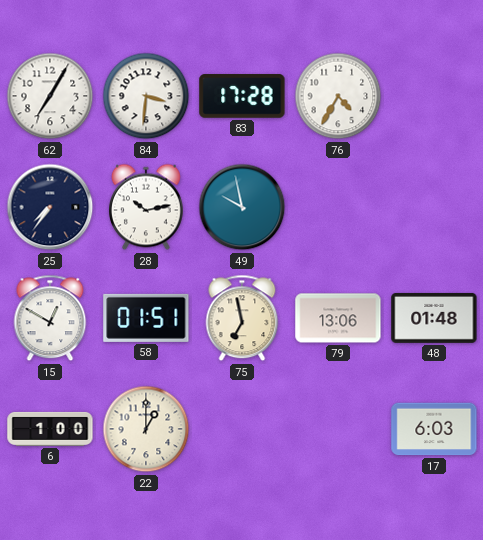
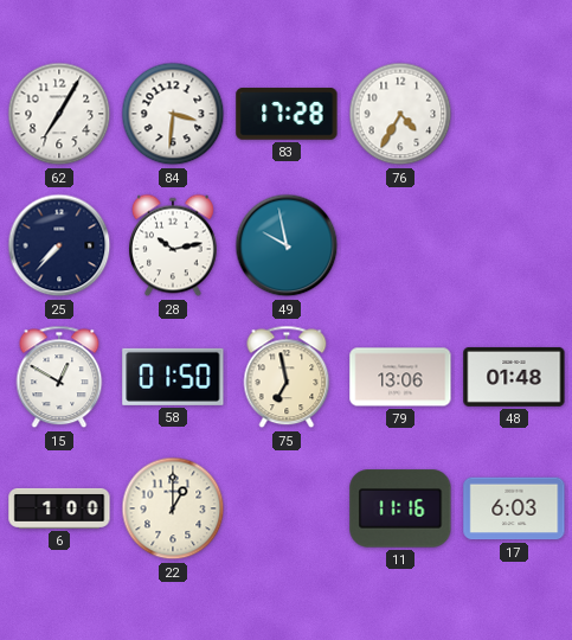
25: 7:36 -> 7:37 (59, 245)
58: 01:51 -> 01:50 (173, 377)
11: none -> 11:16 (400, 508)
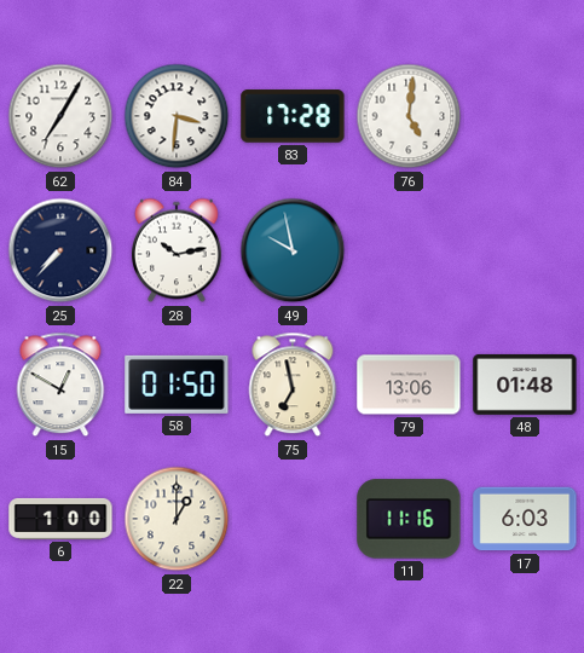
76: 4:35 -> 5:01 (409, 116)
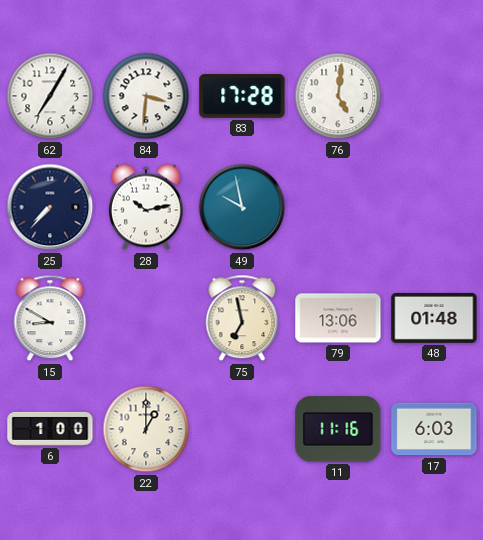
15: 12:50 -> 8:50 (50, 318)
58: 01:50 -> none (177, 385)
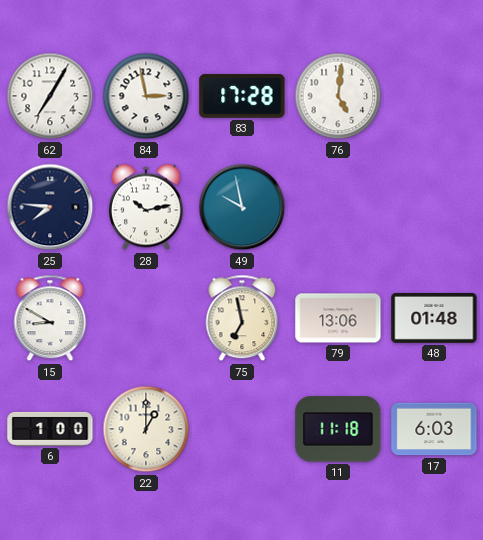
84: 3:31 -> 2:58 (146, 96)
25: 7:37 -> 7:46 (50, 207)
11: 11:16 -> 11:18 (338, 429)
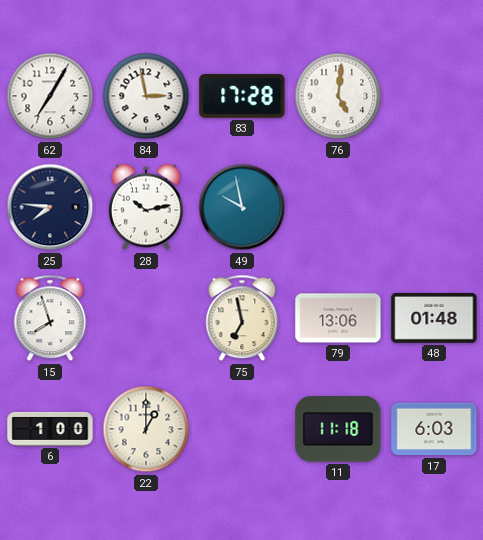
15: 8:50 -> 7:57 (50, 318)
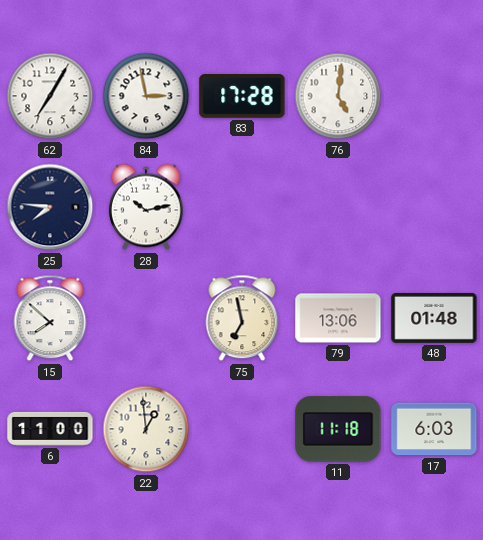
49: 9:58 -> none (242, 207)
15: 7:57 -> 7:52 (50, 318)
6: 1:00 -> 11:00 (50, 429)
22: 1:00 -> 12:59 (146, 429)
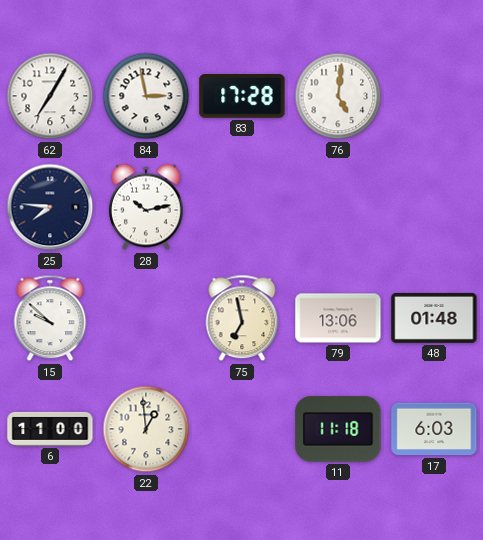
15: 7:52 -> 9:52 (50, 318)
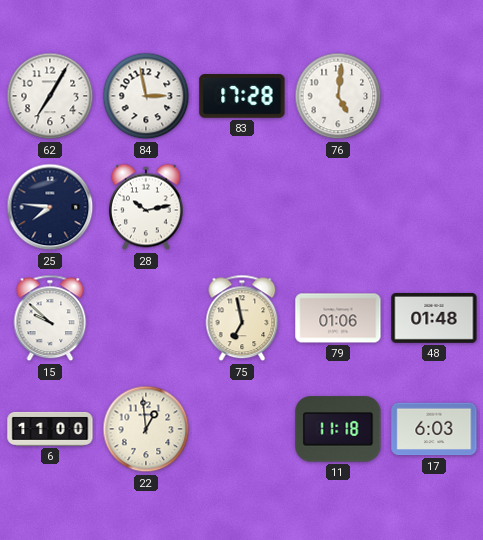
79: 13:06 -> 01:06 (338, 318)
